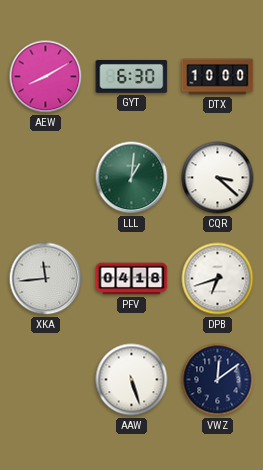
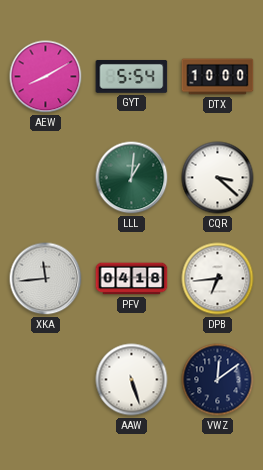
GYT: 6:30 -> 5:54 (132, 76)
DPB: 6:42 -> 6:44 (218, 279)
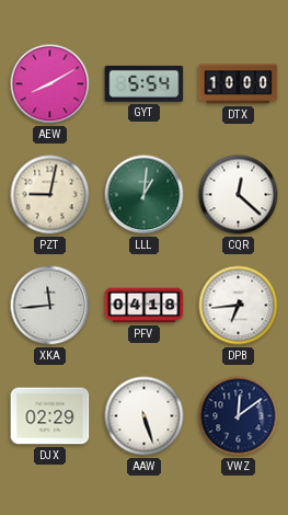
PZT: none -> 9:02 (50, 195)
CQR: 3:22 -> 12:22 (239, 195)
DJX: none -> 02:29 (50, 416)
